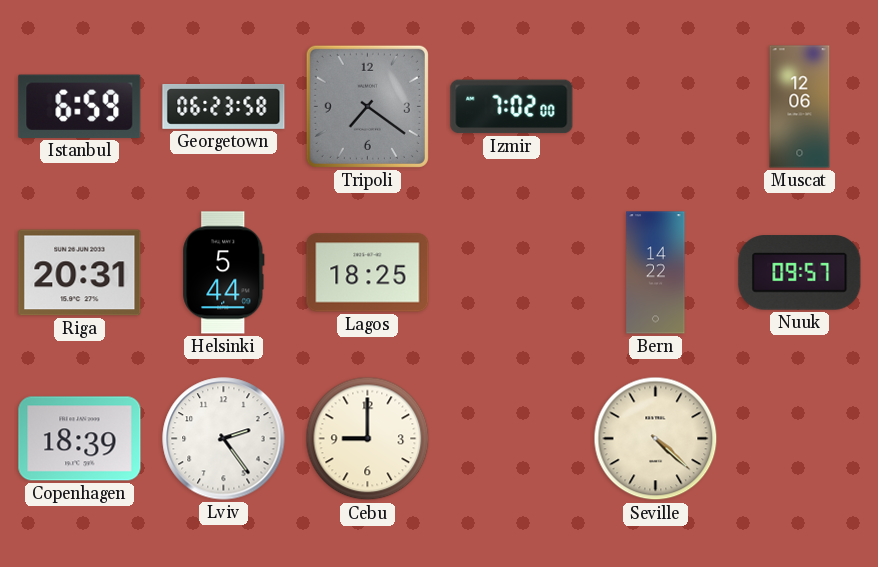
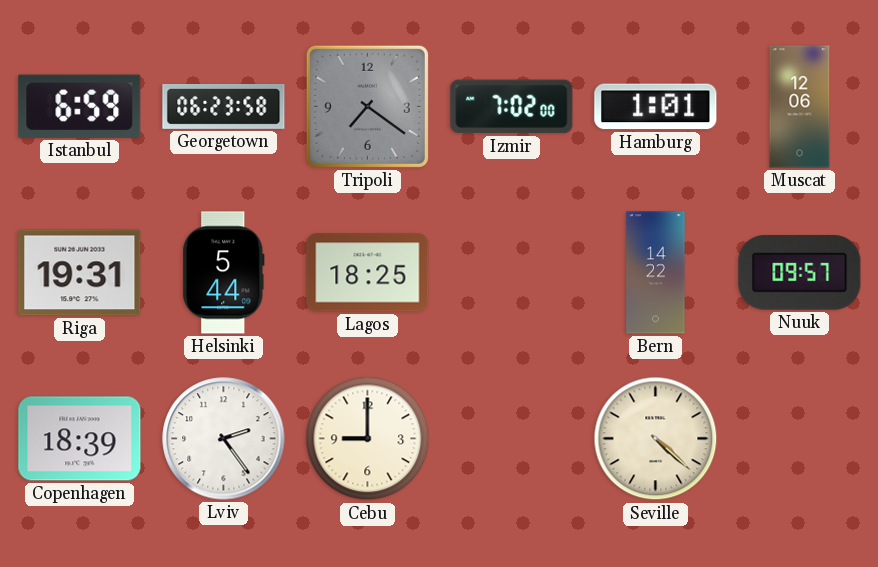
Hamburg: none -> 1:01 (656, 107)
Riga: 20:31 -> 19:31 (80, 273)
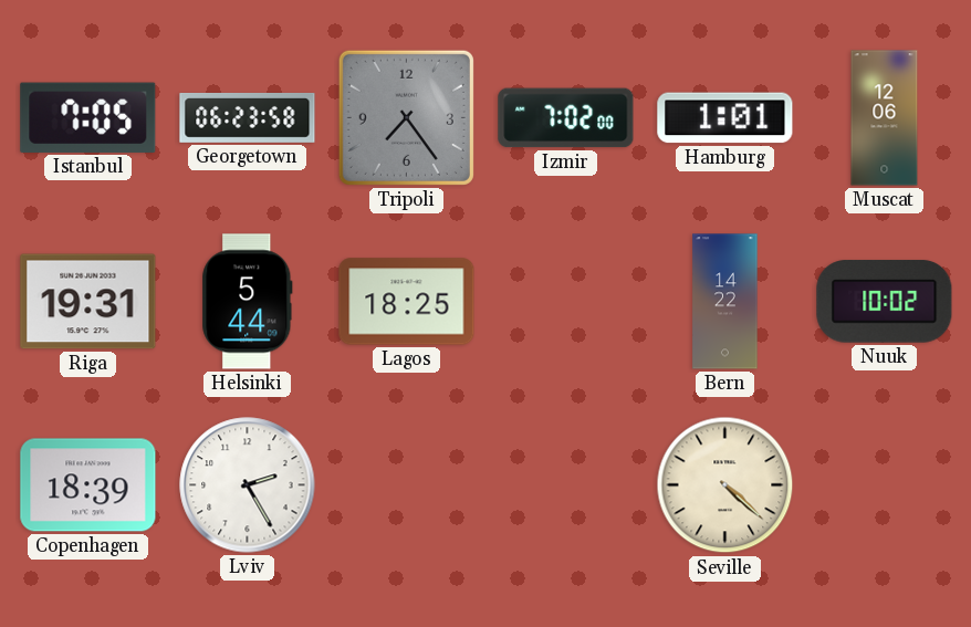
Istanbul: 6:59 -> 7:05 (88, 117)
Tripoli: 7:21 -> 7:24 (406, 117)
Nuuk: 09:57 -> 10:02 (885, 302)
Lviv: 2:24 -> 2:25 (248, 485)
Cebu: 9:00 -> none (368, 439)
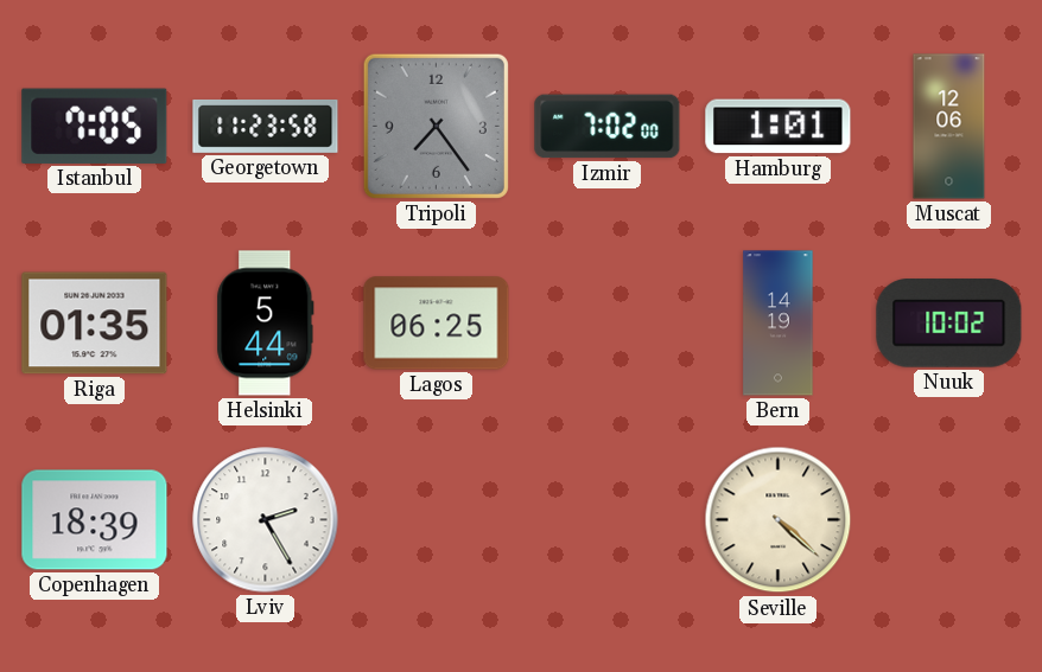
Georgetown: 06:23 -> 11:23 (266, 126)
Riga: 19:31 -> 01:35 (95, 324)
Lagos: 18:25 -> 06:25 (437, 324)
Bern: 14:22 -> 14:19 (779, 324)
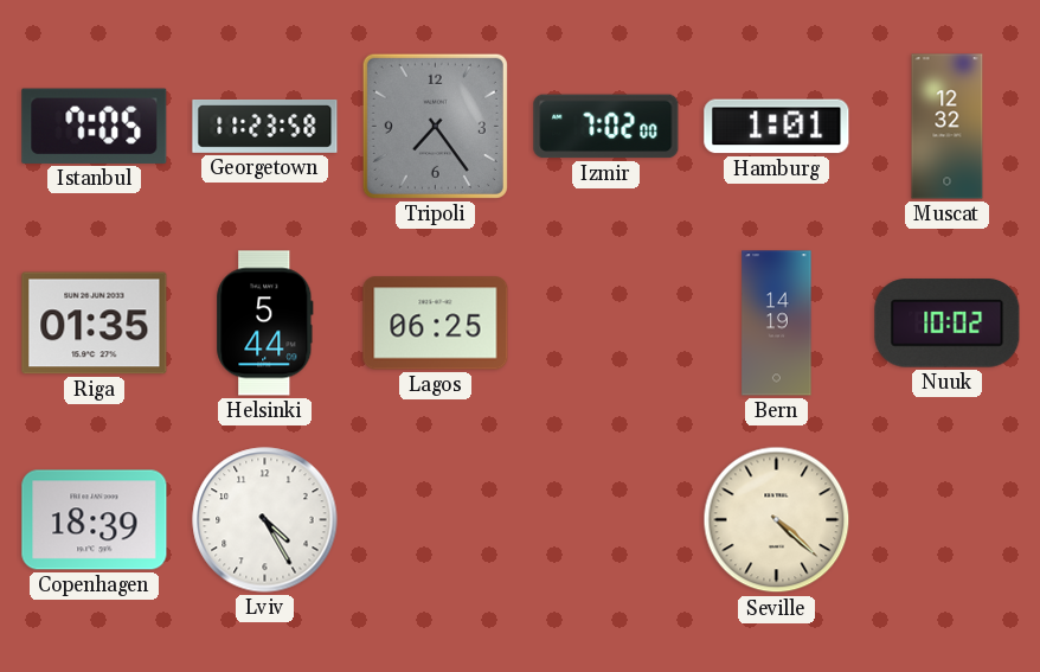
Muscat: 12:06 -> 12:32 (948, 127)
Lviv: 2:25 -> 4:25 (265, 520)
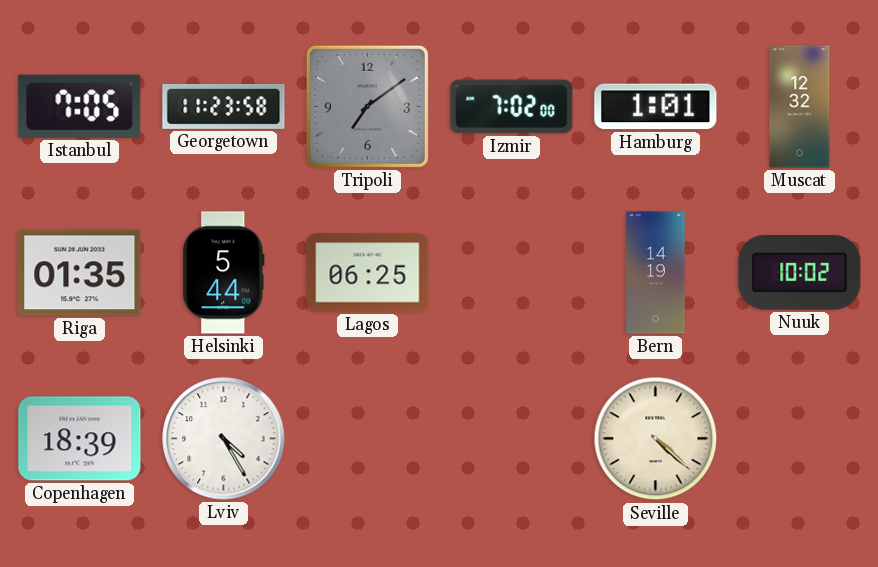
Tripoli: 7:24 -> 7:09 (367, 106)
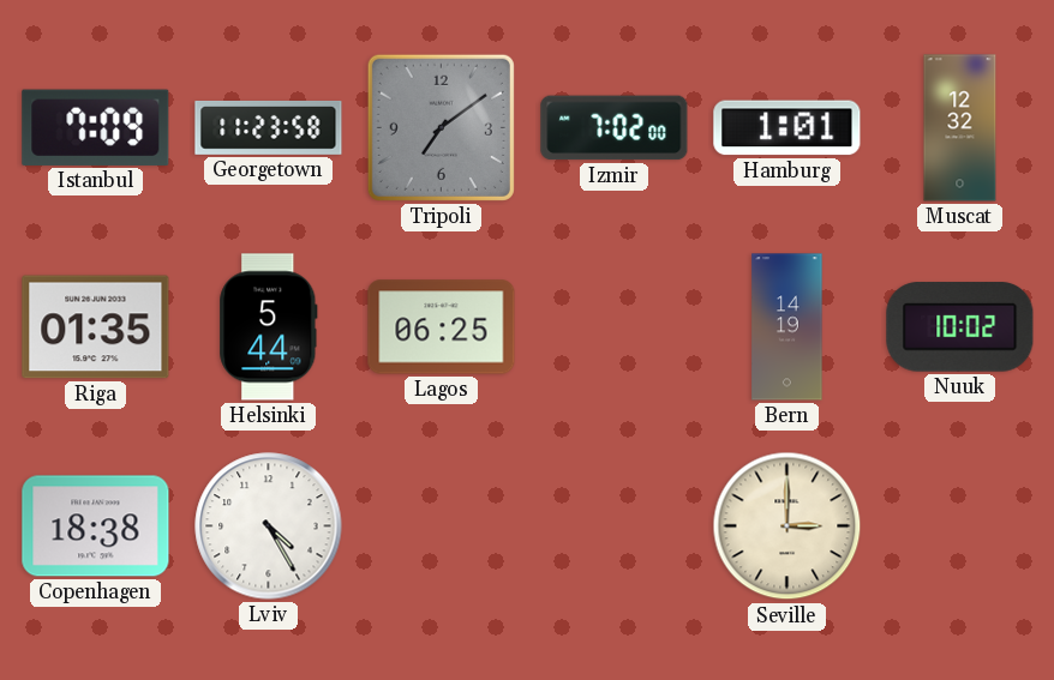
Istanbul: 7:05 -> 7:09 (96, 127)
Copenhagen: 18:39 -> 18:38 (96, 526)
Seville: 4:22 -> 3:00 (787, 526)
